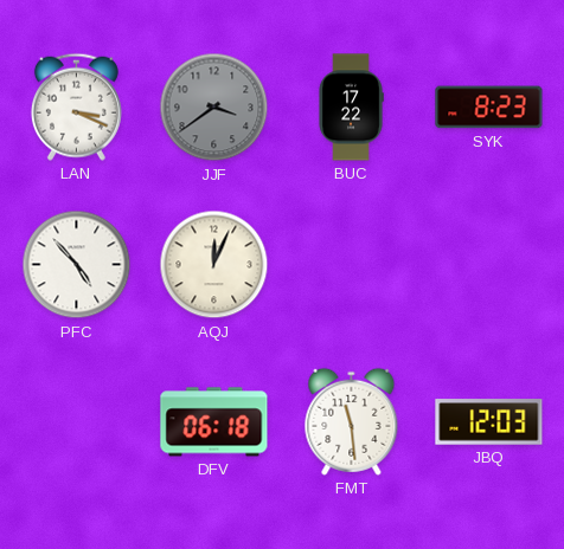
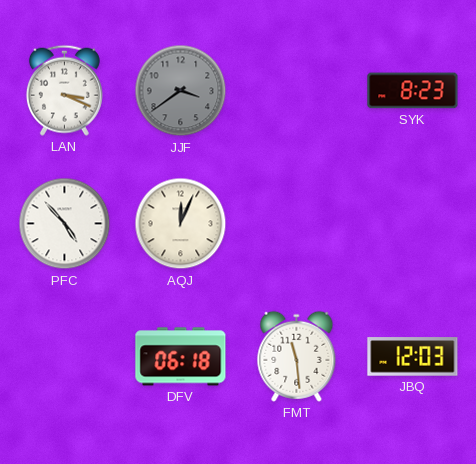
BUC: 17:22 -> none (351, 108)
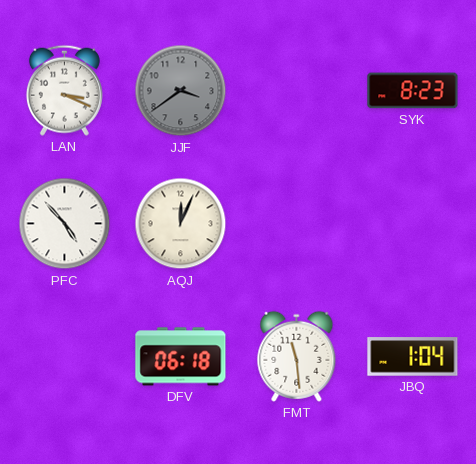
JBQ: 12:03 -> 1:04 (413, 357)
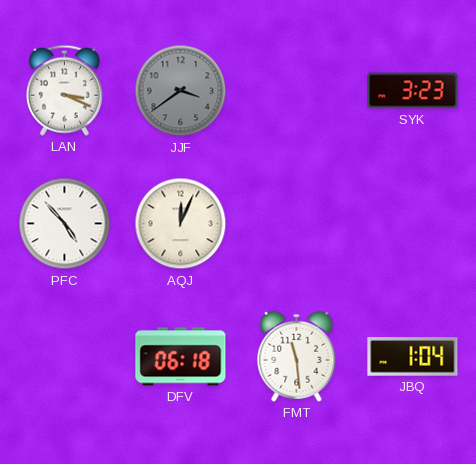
SYK: 8:23 -> 3:23 (413, 91)
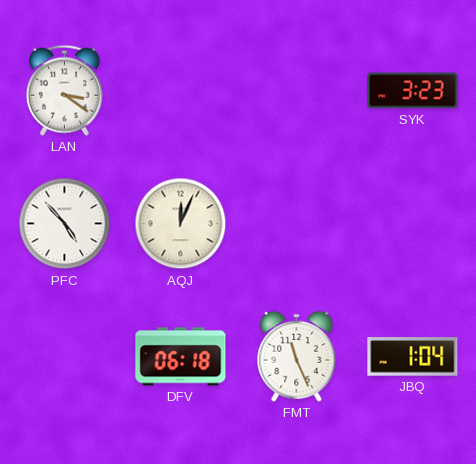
LAN: 3:19 -> 3:21 (64, 90)
JJF: 3:39 -> none (181, 91)
FMT: 11:29 -> 11:26 (297, 356)
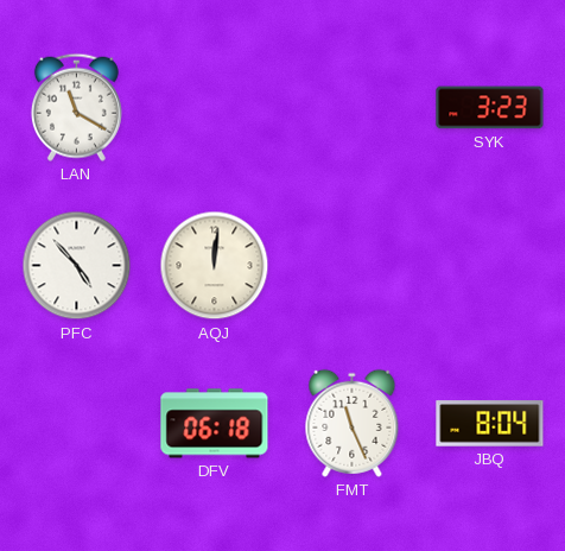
LAN: 3:21 -> 11:20 (76, 107)
AQJ: 12:04 -> 12:01 (215, 266)
JBQ: 1:04 -> 8:04 (490, 424)
